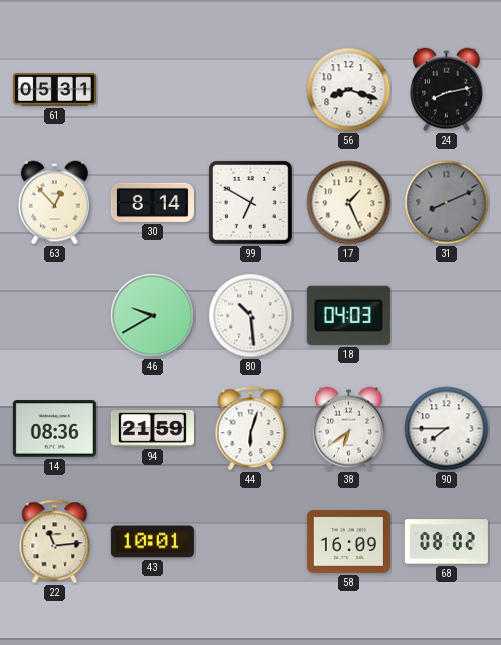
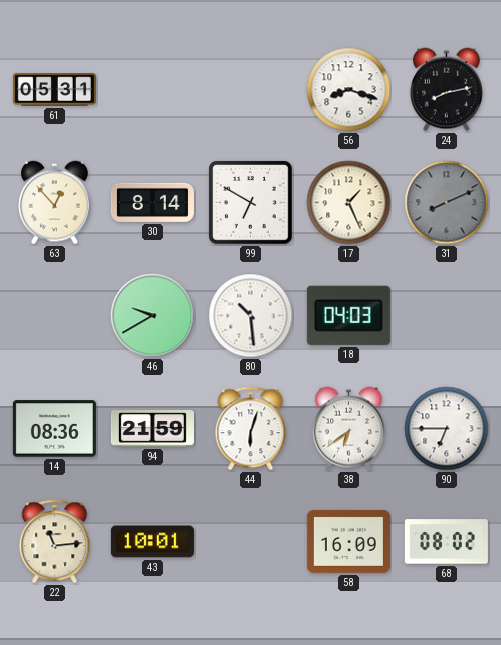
90: 7:45 -> 6:45 (447, 429)
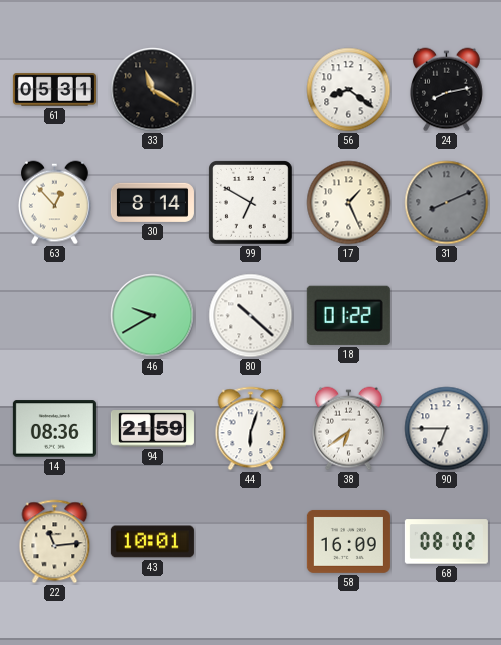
33: none -> 11:20 (153, 90)
56: 8:18 -> 8:21 (349, 90)
80: 10:29 -> 10:22 (251, 316)
18: 04:03 -> 01:22 (348, 315)
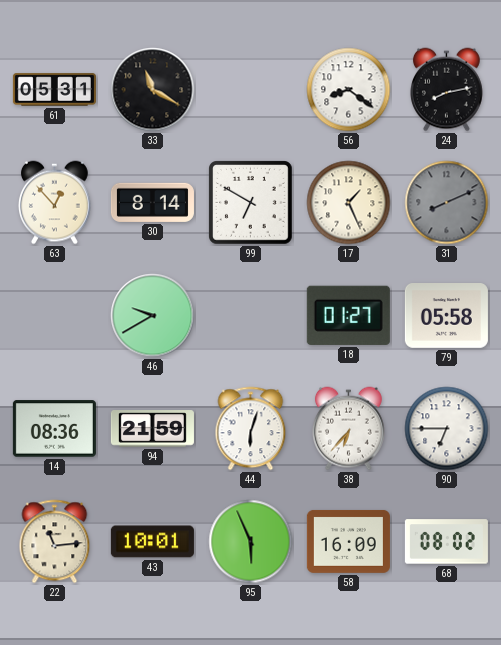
80: 10:22 -> none (251, 316)
18: 01:22 -> 01:27 (348, 315)
79: none -> 05:58 (446, 316)
38: 6:39 -> 6:37 (349, 429)
95: none -> 5:56 (251, 542)
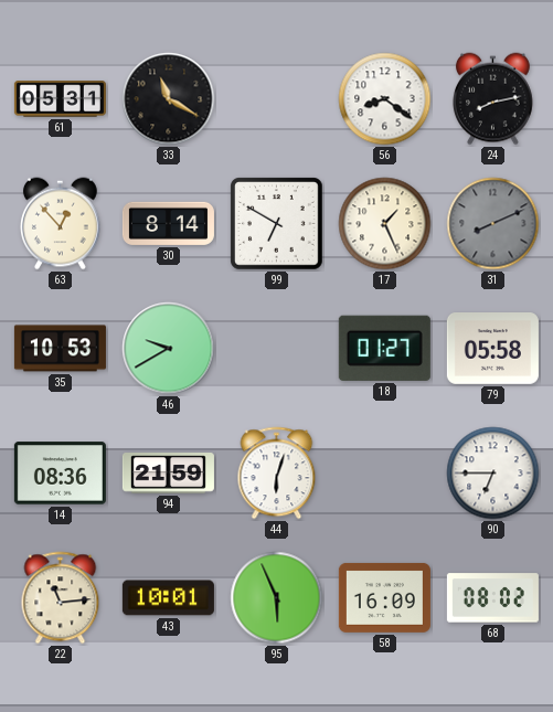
35: none -> 10:53 (60, 349)
38: 6:37 -> none (349, 429)
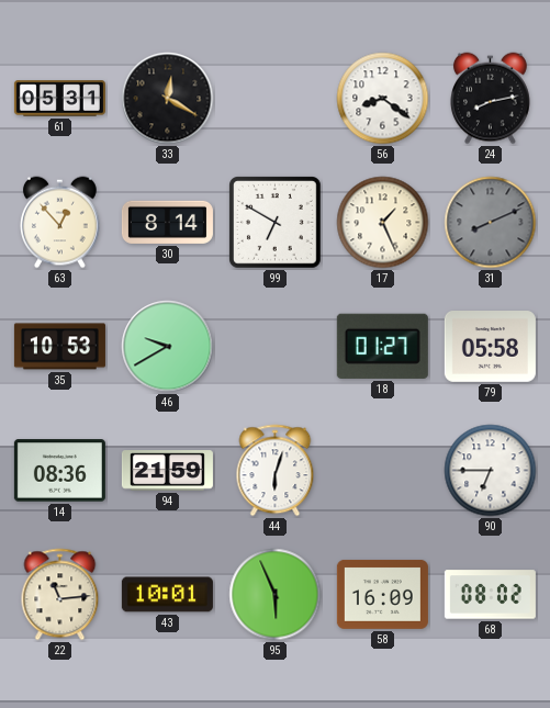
33: 11:20 -> 12:20 (168, 99)
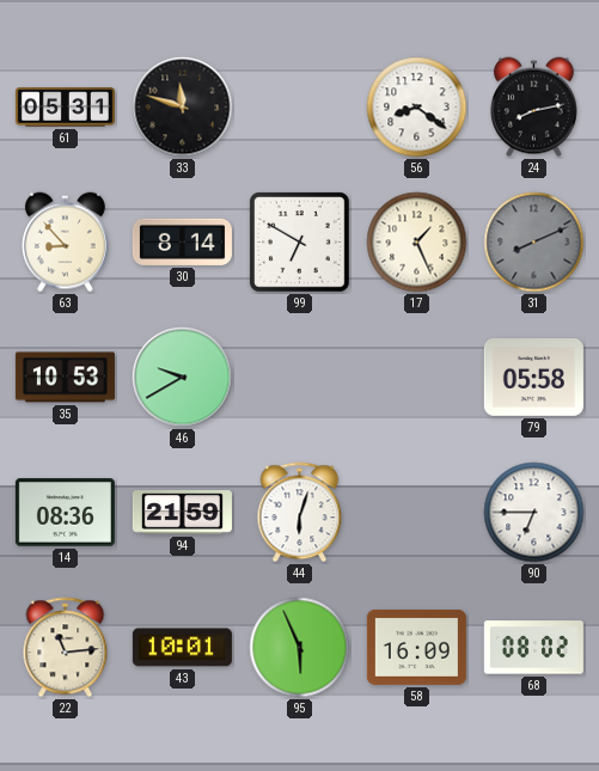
33: 12:20 -> 11:48 (183, 108)
63: 12:53 -> 8:53 (66, 243)
18: 01:27 -> none (382, 346)
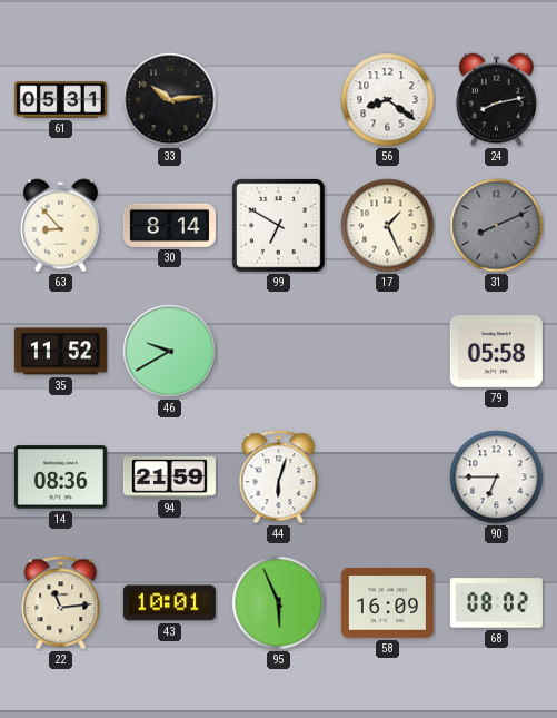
33: 11:48 -> 10:14 (170, 100)
35: 10:53 -> 11:52 (60, 352)
